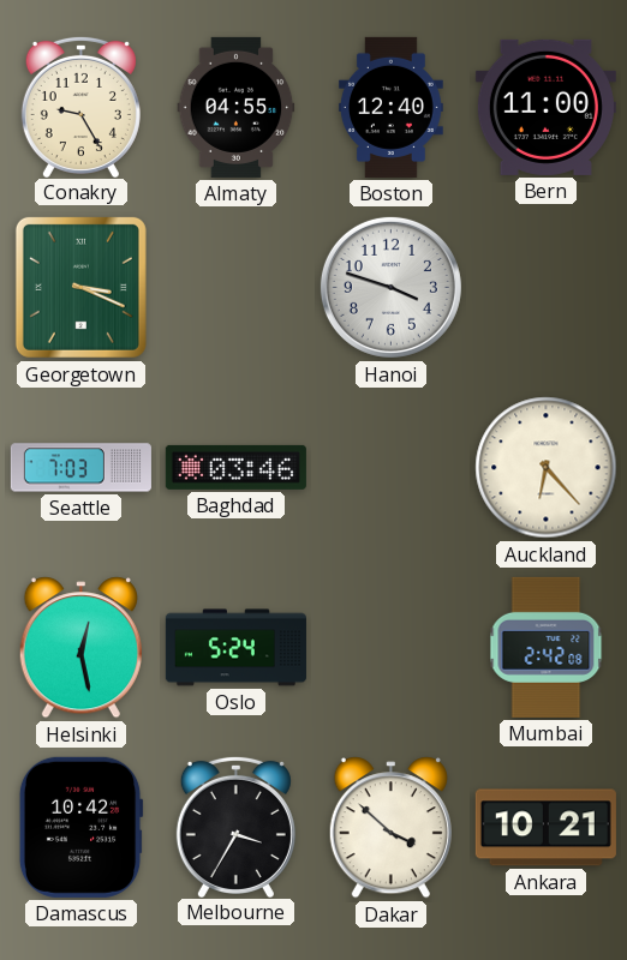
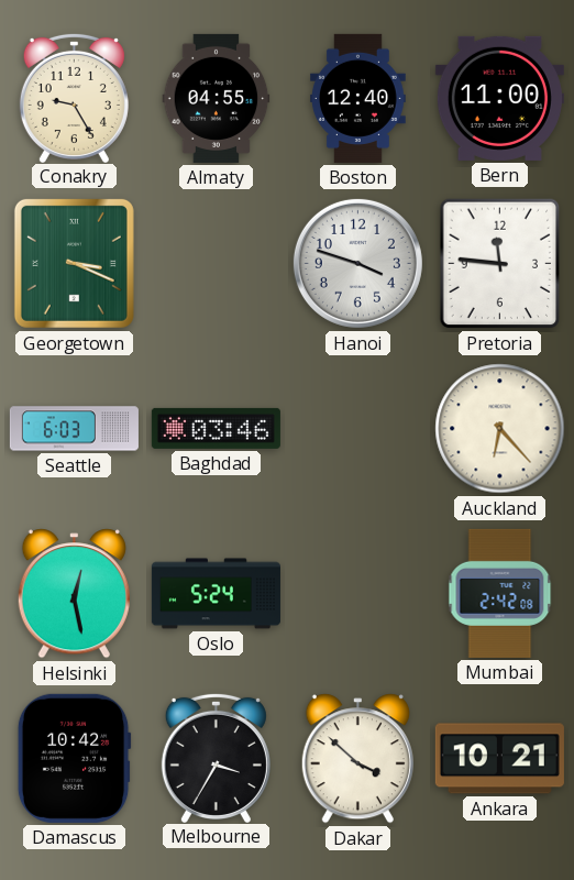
Pretoria: none -> 11:46 (500, 264)
Seattle: 7:03 -> 6:03 (74, 429)
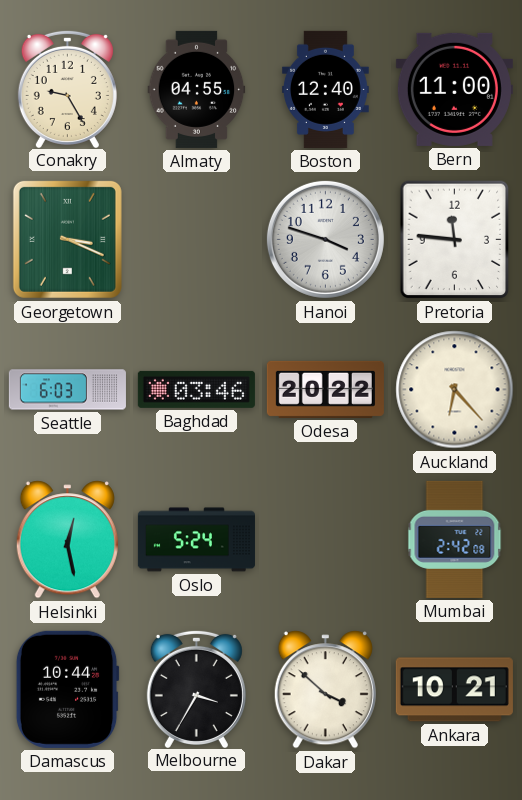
Odesa: none -> 20:22 (325, 389)
Damascus: 10:42 -> 10:44 (67, 689)
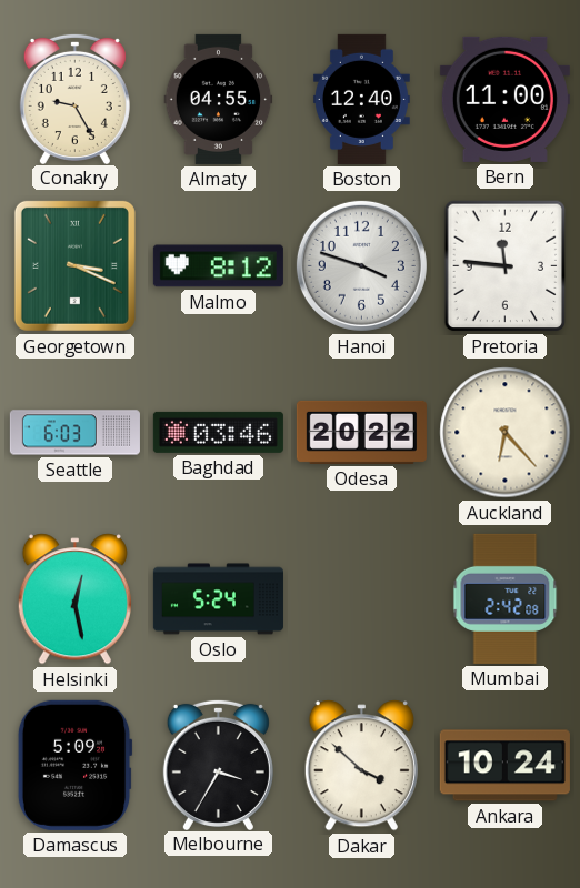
Malmo: none -> 8:12 (218, 266)
Damascus: 10:44 -> 5:09 (74, 765)
Ankara: 10:21 -> 10:24 (504, 766)
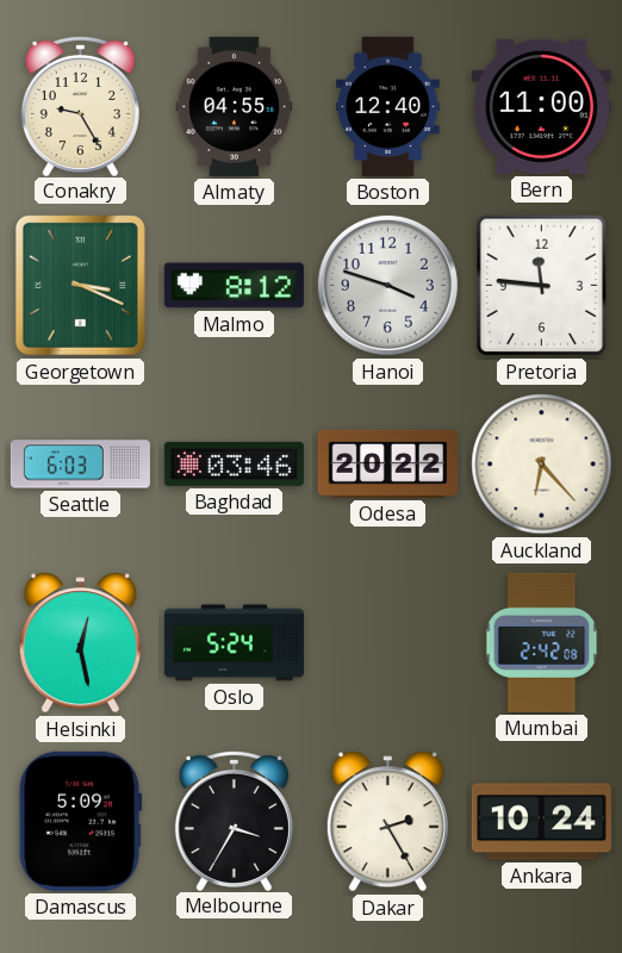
Dakar: 3:52 -> 2:25 (387, 822)
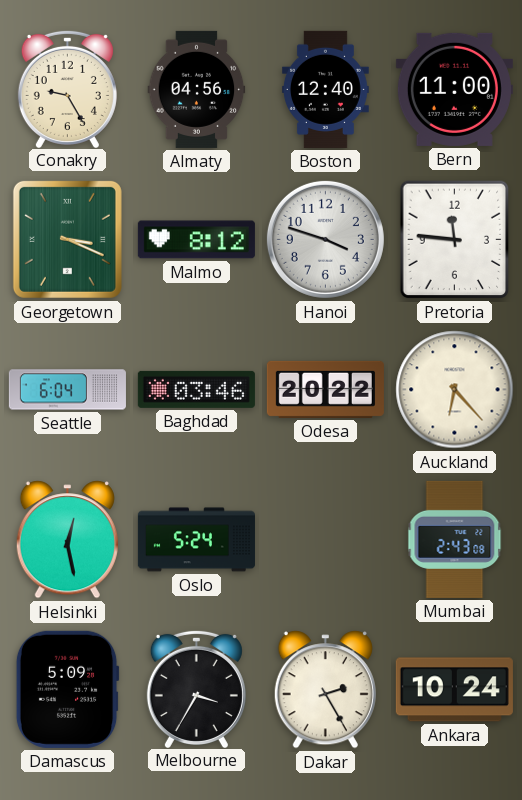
Almaty: 04:55 -> 04:56 (197, 89)
Seattle: 6:03 -> 6:04 (67, 390)
Mumbai: 2:42 -> 2:43 (455, 539)
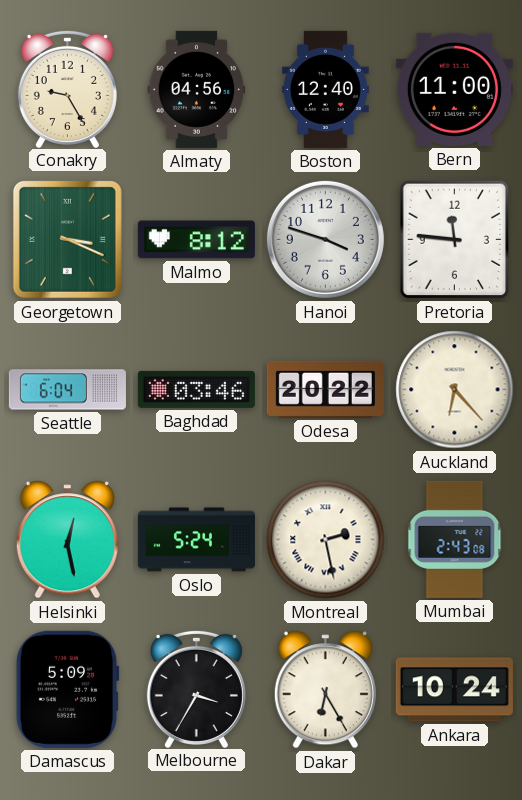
Montreal: none -> 2:28 (326, 540)
Dakar: 2:25 -> 6:25 (325, 690)
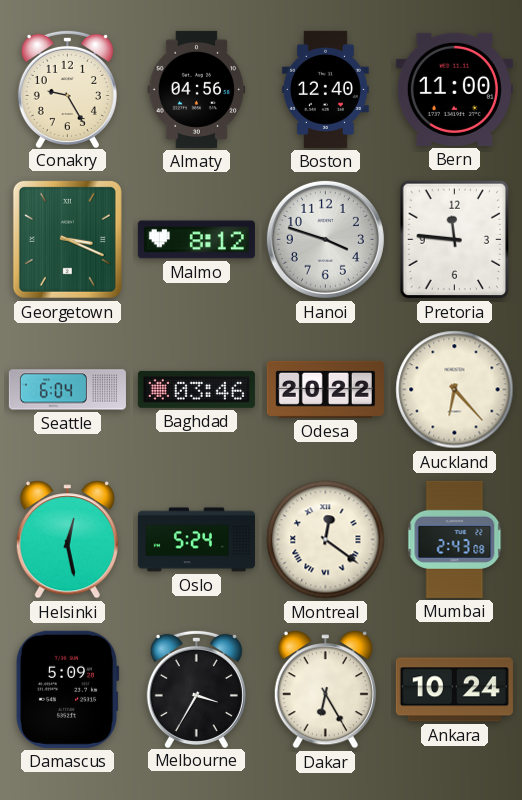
Montreal: 2:28 -> 12:21 (326, 540)
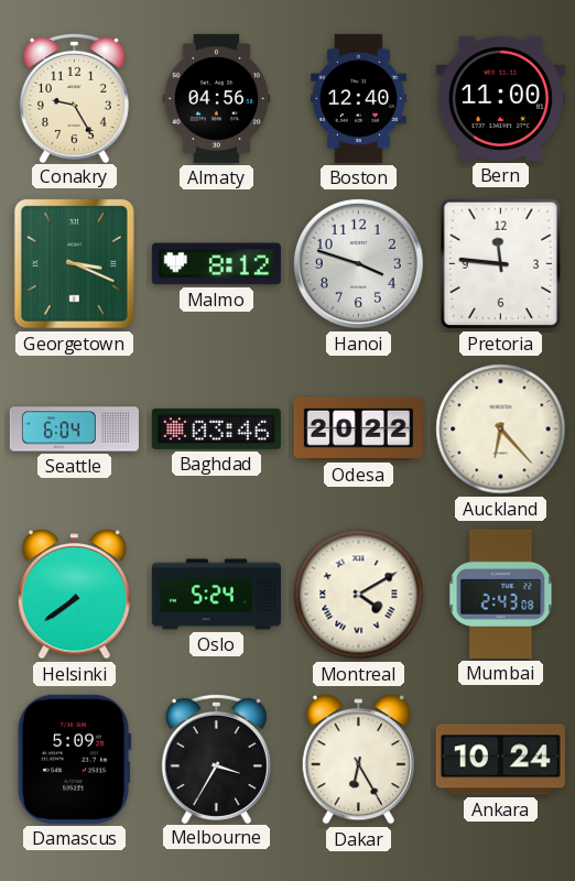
Helsinki: 12:28 -> 7:39 (74, 595)
Montreal: 12:21 -> 4:10 (359, 595)
